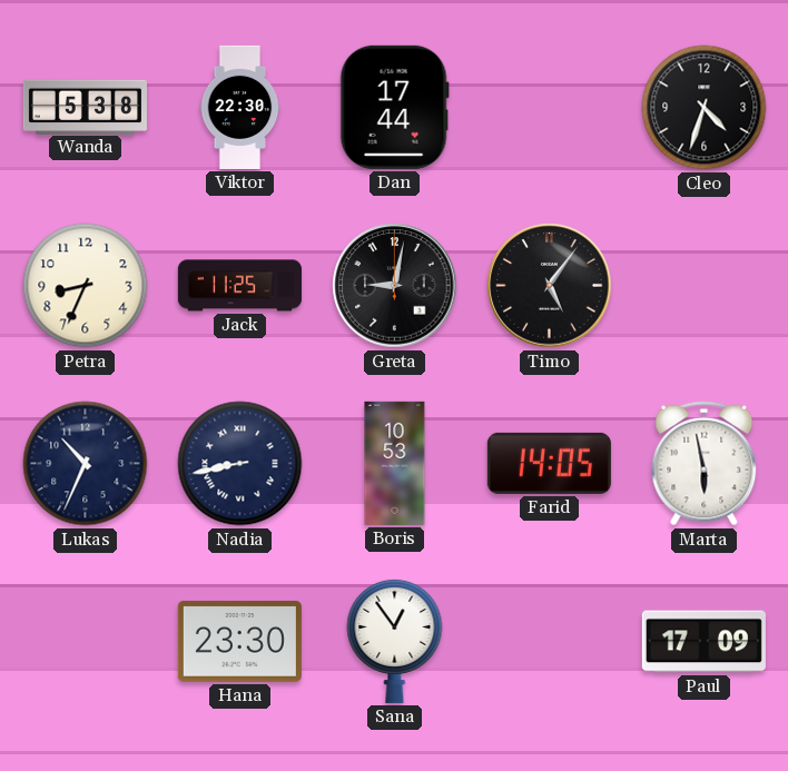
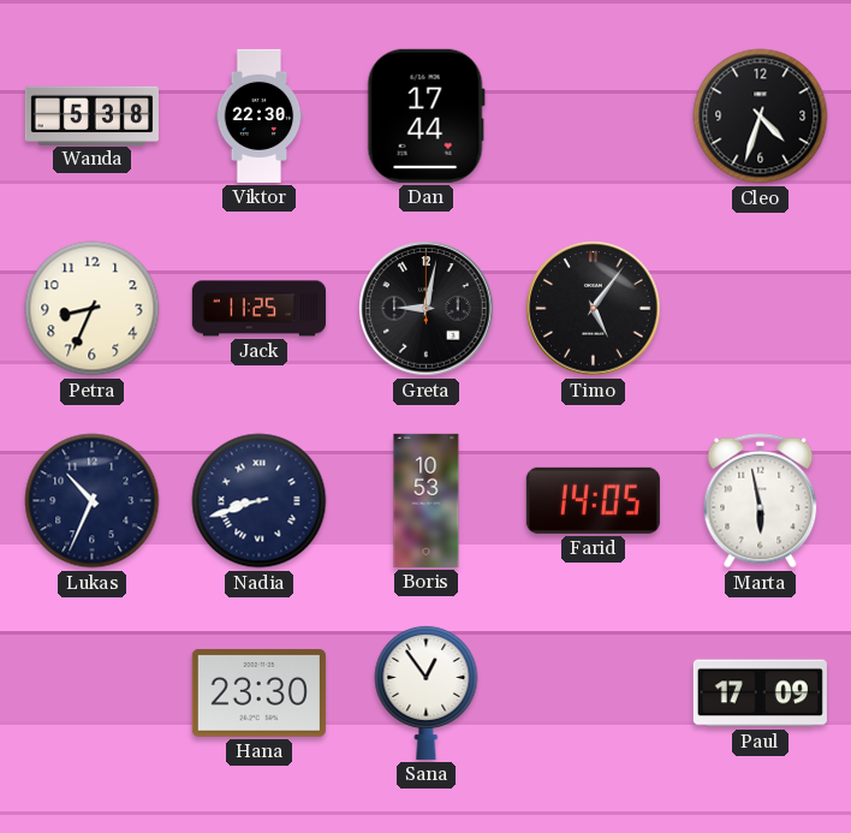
Nadia: 8:43 -> 8:42 (260, 501)
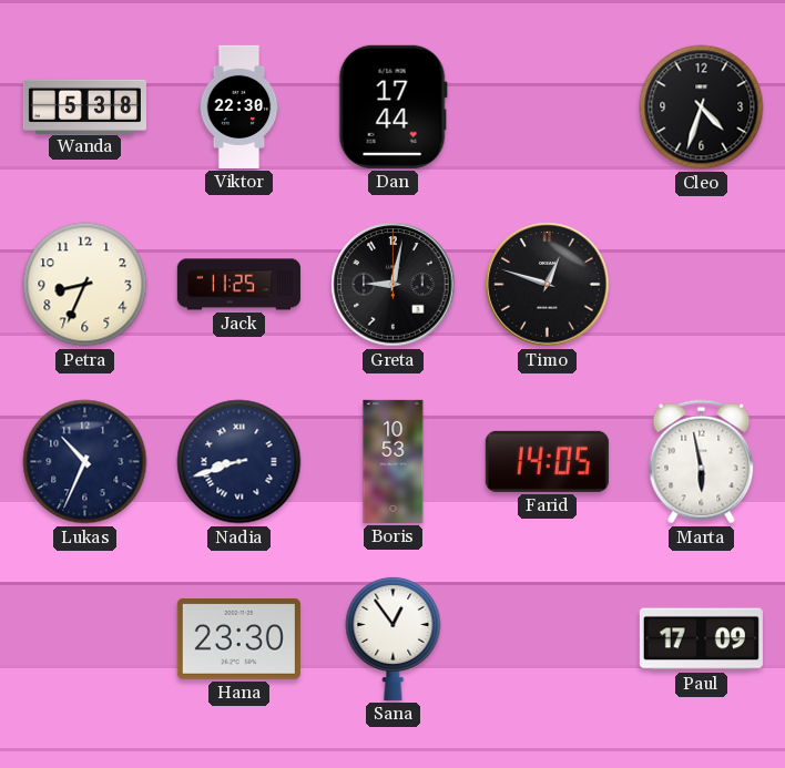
Timo: 5:06 -> 12:48 (548, 285)
